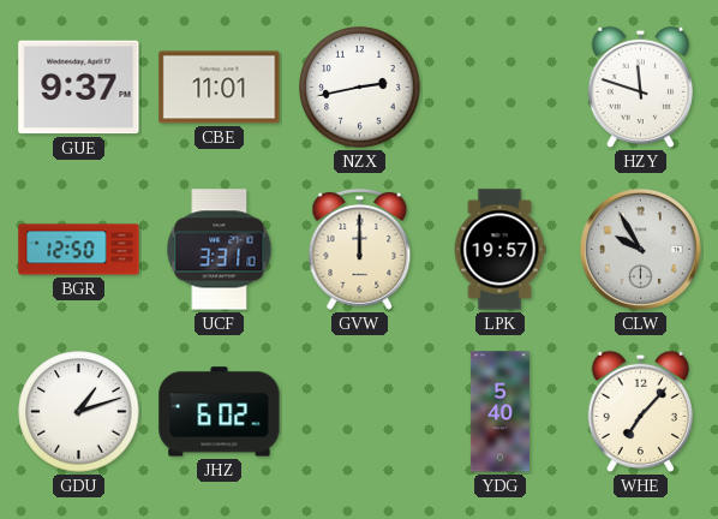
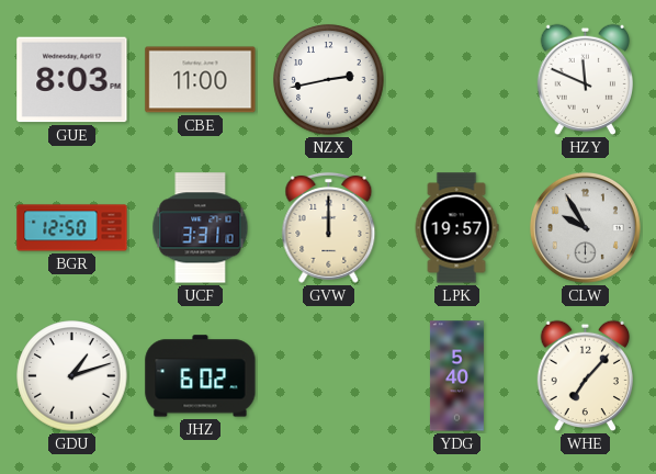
GUE: 9:37 -> 8:03 (72, 80)
CBE: 11:01 -> 11:00 (201, 80)
HZY: 11:48 -> 11:49 (585, 80)
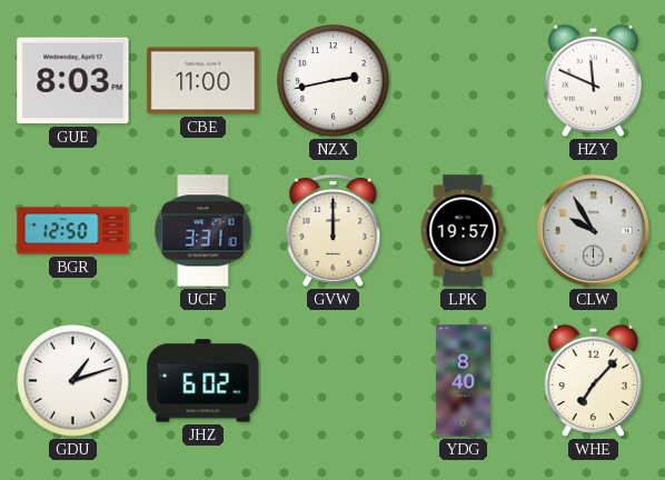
YDG: 5:40 -> 8:40 (463, 381)
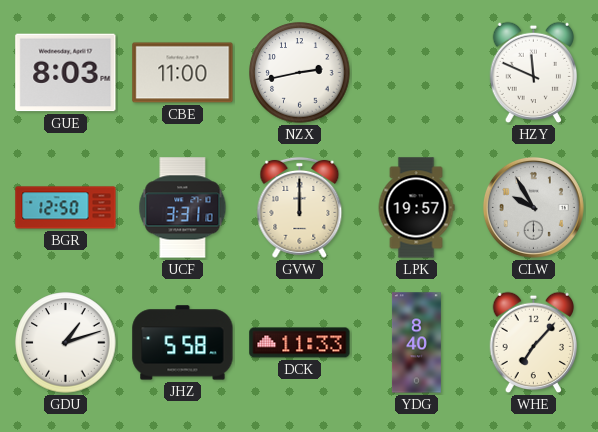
JHZ: 6:02 -> 5:58 (183, 343)
DCK: none -> 11:33 (300, 343)
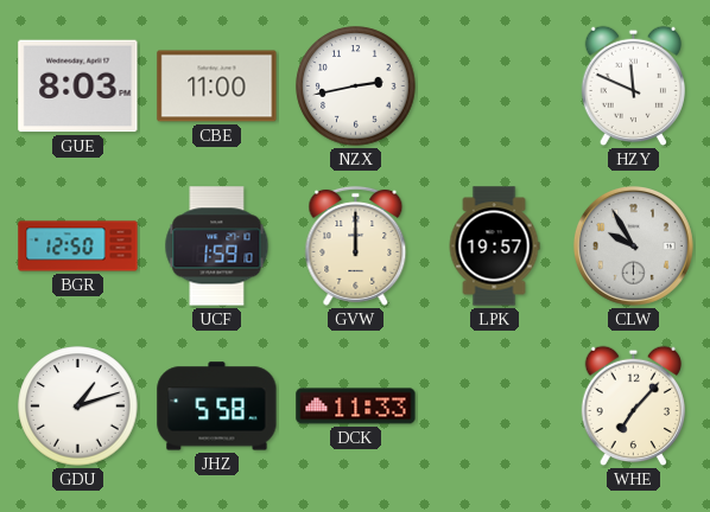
UCF: 3:31 -> 1:59 (217, 247)
YDG: 8:40 -> none (416, 343)
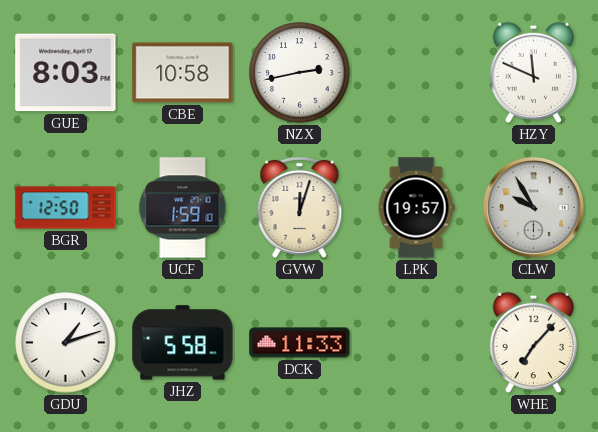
CBE: 11:00 -> 10:58 (183, 73)
GVW: 12:00 -> 12:03 (300, 207)
